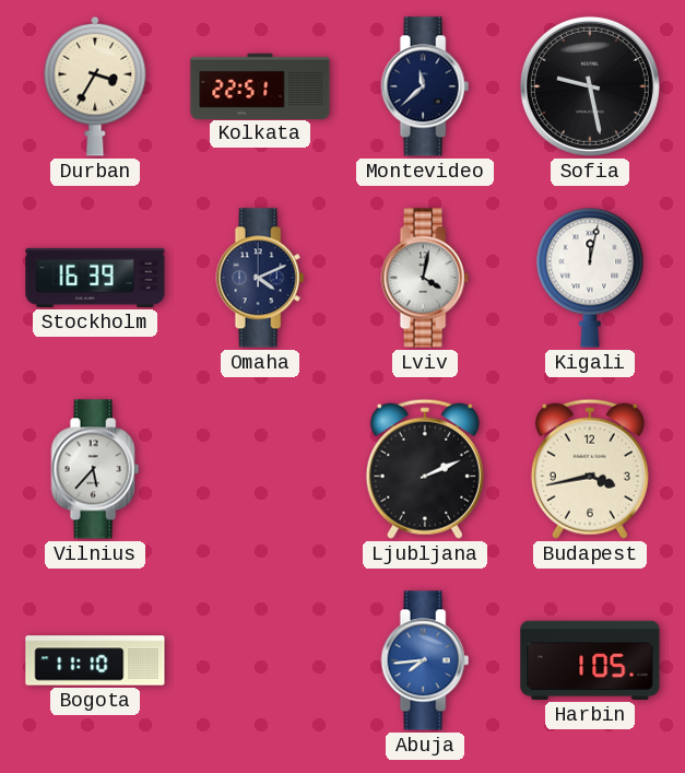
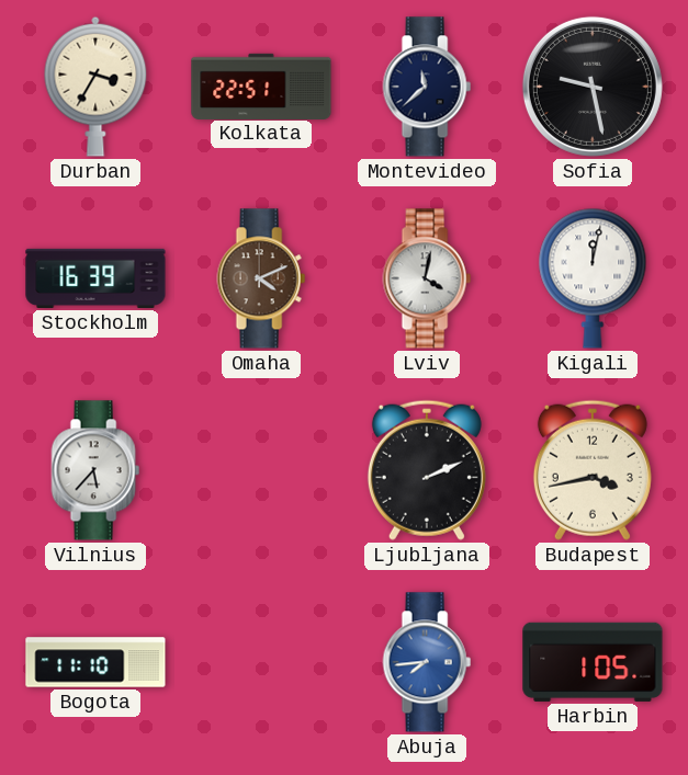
Omaha dial: navy -> brown (261, 278)
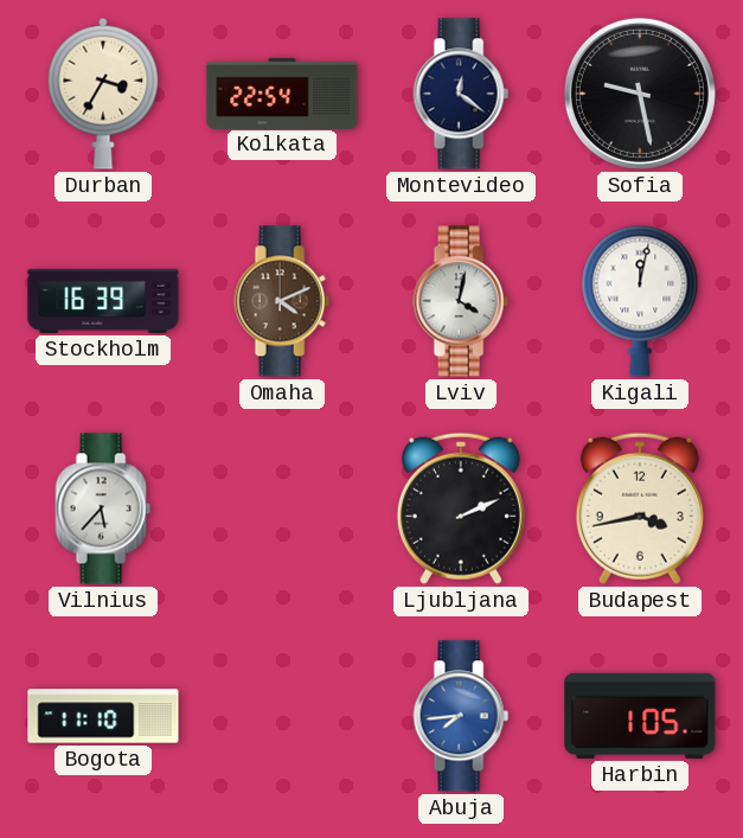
Kolkata: 22:51 -> 22:54 (282, 92)
Montevideo: 11:38 -> 12:21 (461, 94)
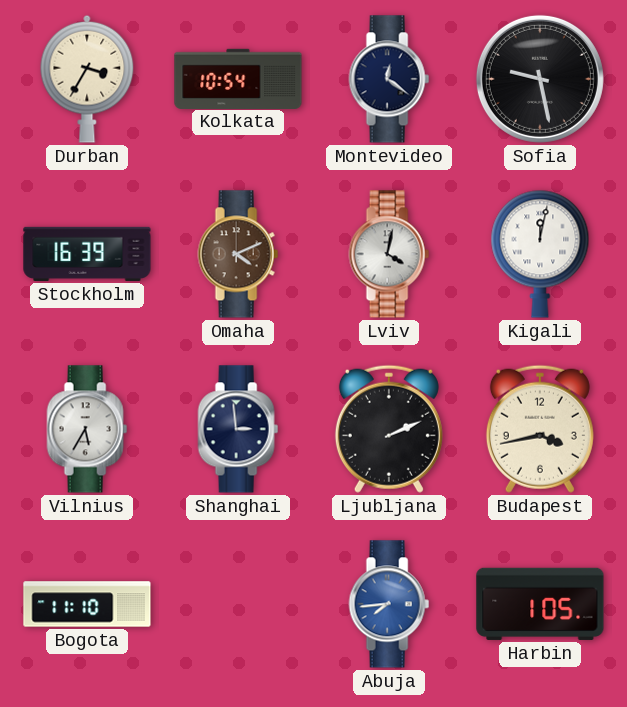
Kolkata: 22:54 -> 10:54 (238, 78)
Vilnius: 5:37 -> 5:35 (87, 429)
Shanghai: none -> 2:59 (238, 429)
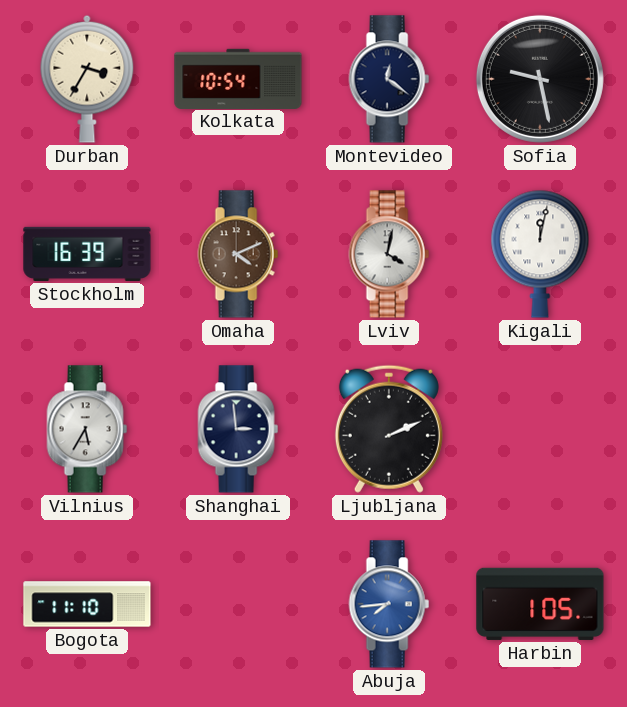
Budapest: 3:43 -> none (540, 429)
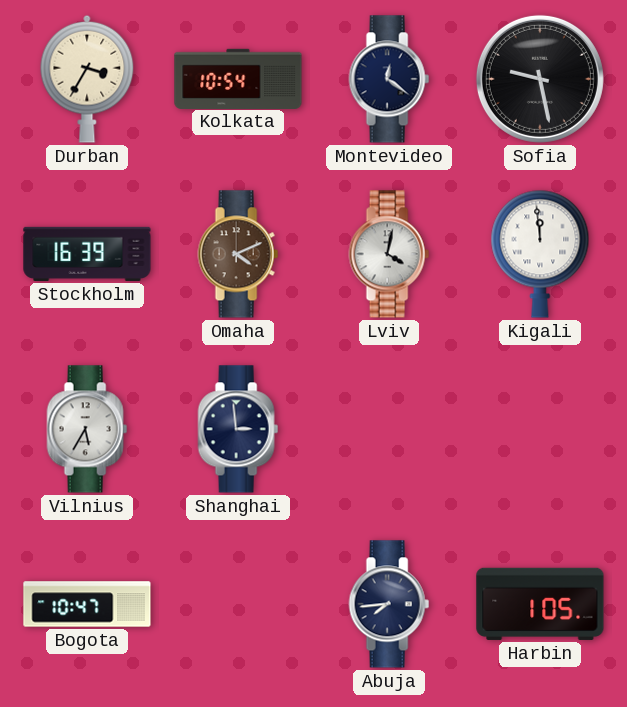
Kigali: 12:02 -> 11:59 (540, 254)
Ljubljana: 2:11 -> none (389, 429)
Bogota: 11:10 -> 10:47 (87, 604)
Abuja dial: blue -> navy (389, 604)
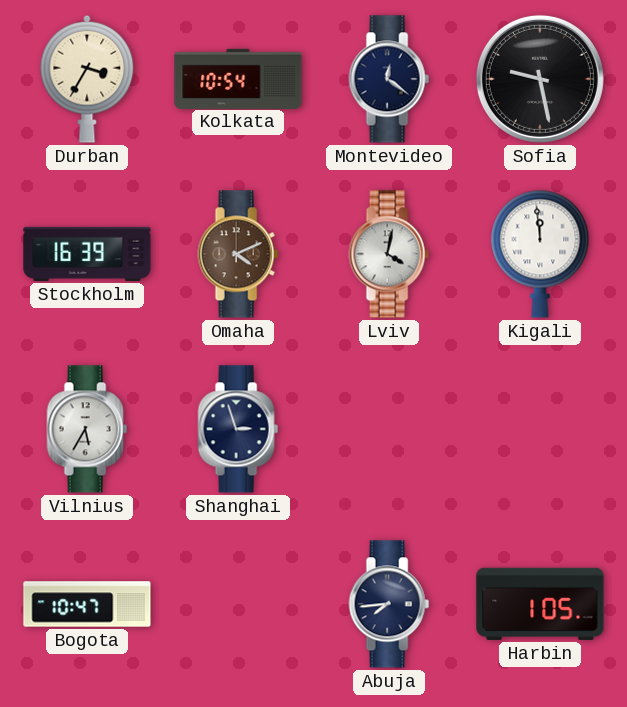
Shanghai: 2:59 -> 2:57 (238, 429)
